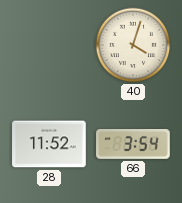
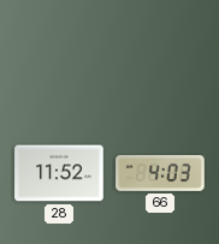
40: 4:03 -> none (133, 45)
66: 3:54 -> 4:03 (160, 174)
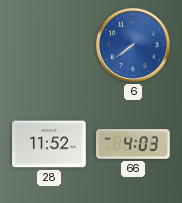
6: none -> 7:39 (133, 45)
